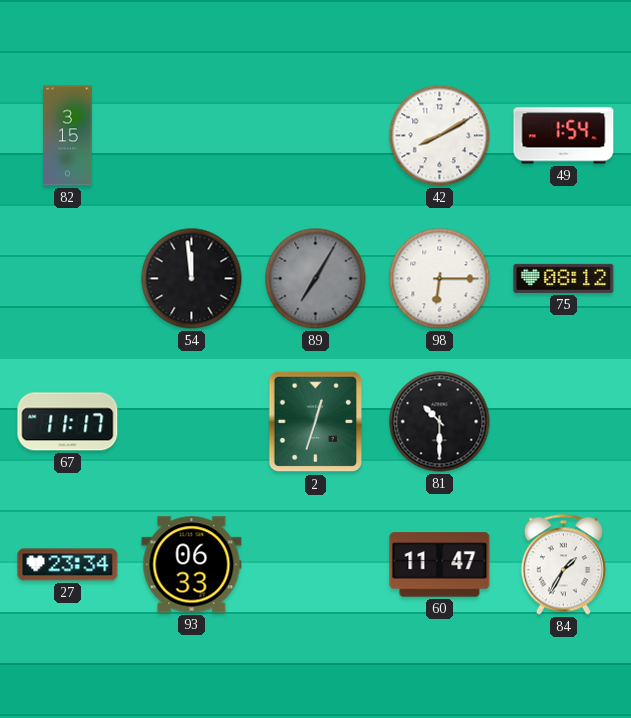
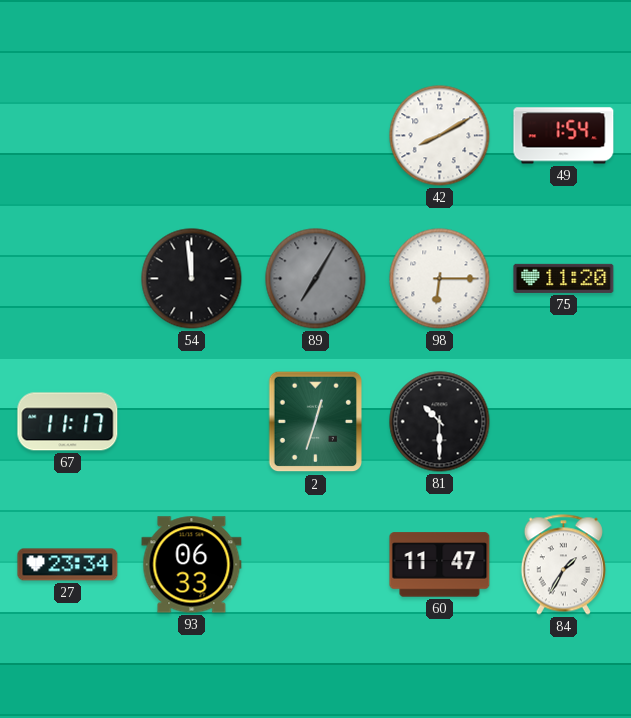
82: 3:15 -> none (68, 136)
75: 08:12 -> 11:20 (564, 278)
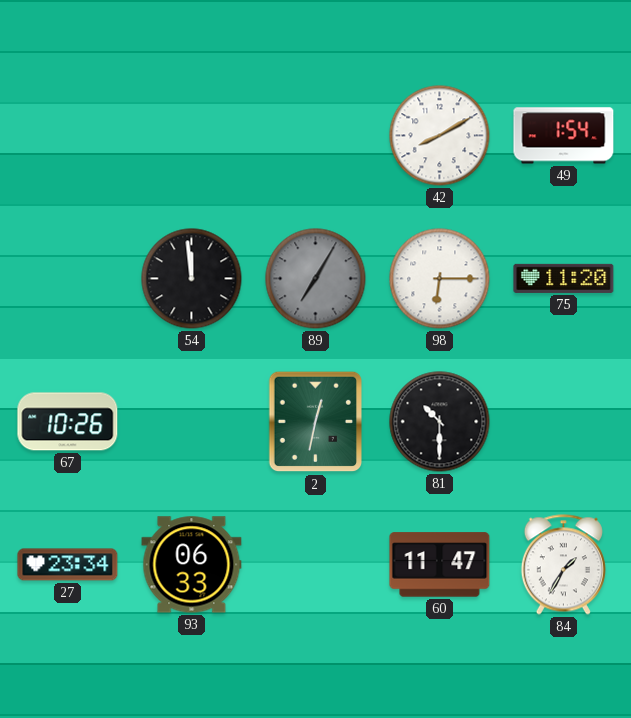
67: 11:17 -> 10:26 (68, 422)
2: 12:33 -> 12:32 (315, 422)
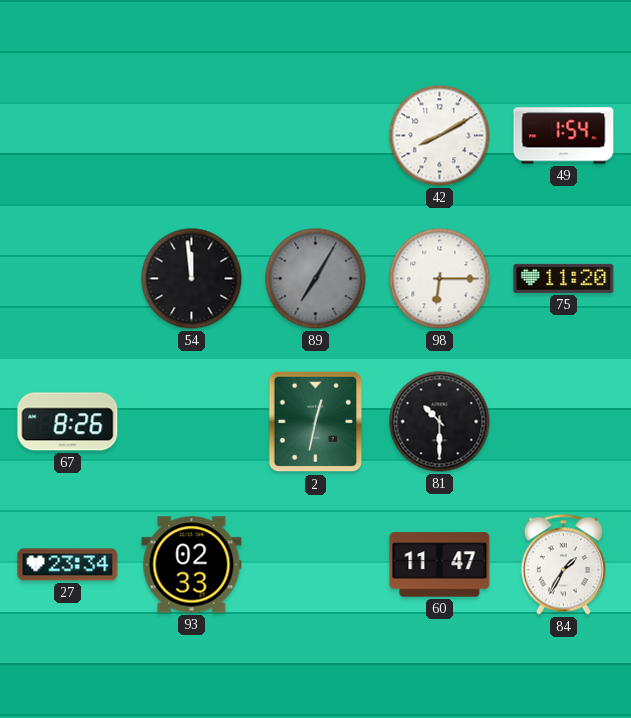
67: 10:26 -> 8:26 (68, 422)
93: 06:33 -> 02:33 (192, 565)
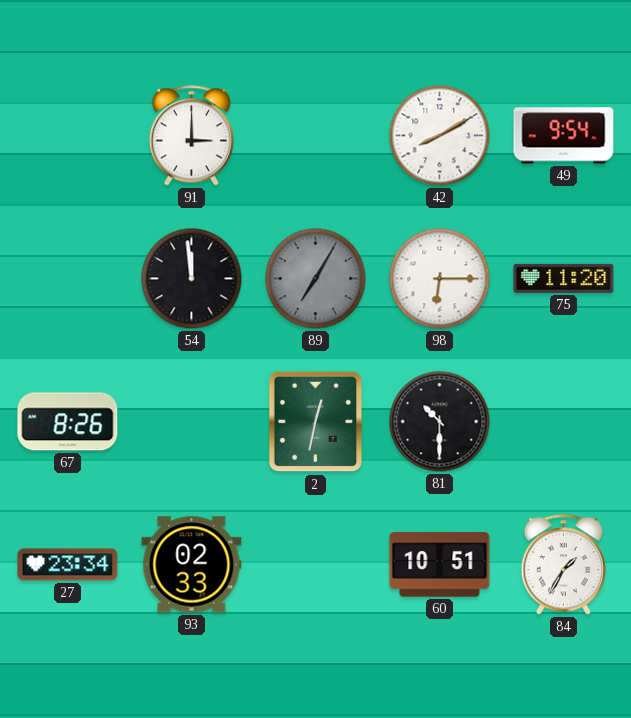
91: none -> 3:00 (191, 136)
49: 1:54 -> 9:54 (564, 136)
60: 11:47 -> 10:51 (440, 565)
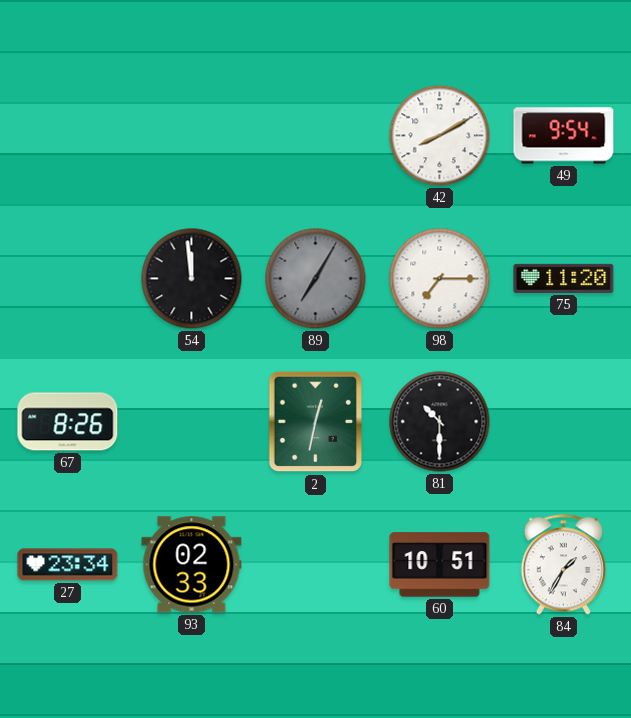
91: 3:00 -> none (191, 136)
98: 6:15 -> 7:15 (440, 279)
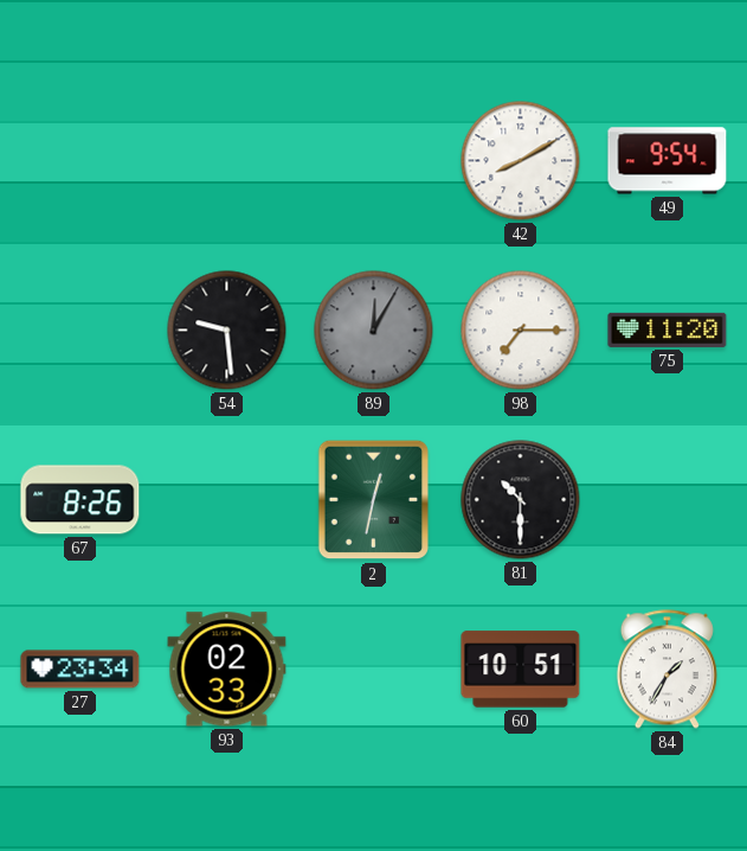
54: 11:59 -> 9:29 (227, 331)
89: 7:05 -> 12:05 (374, 331)
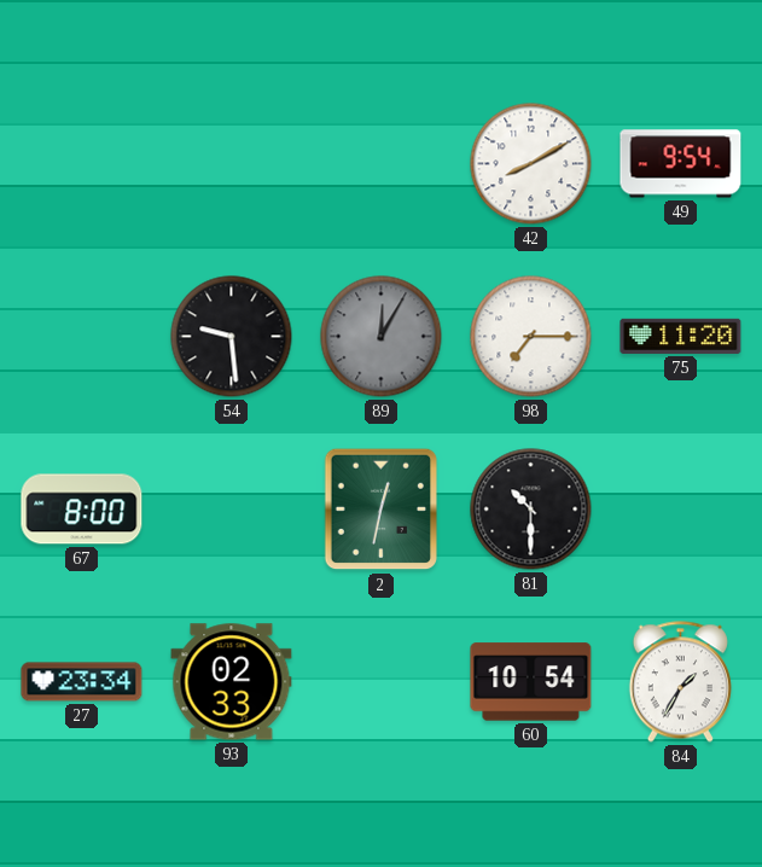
67: 8:26 -> 8:00 (82, 510)
60: 10:51 -> 10:54 (531, 682)
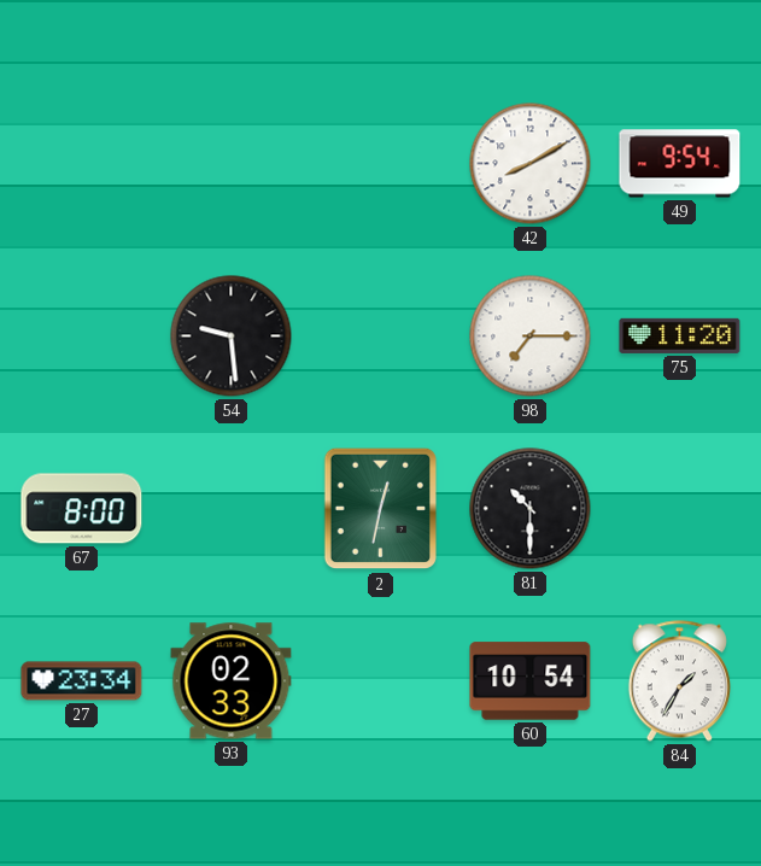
89: 12:05 -> none (382, 337)
